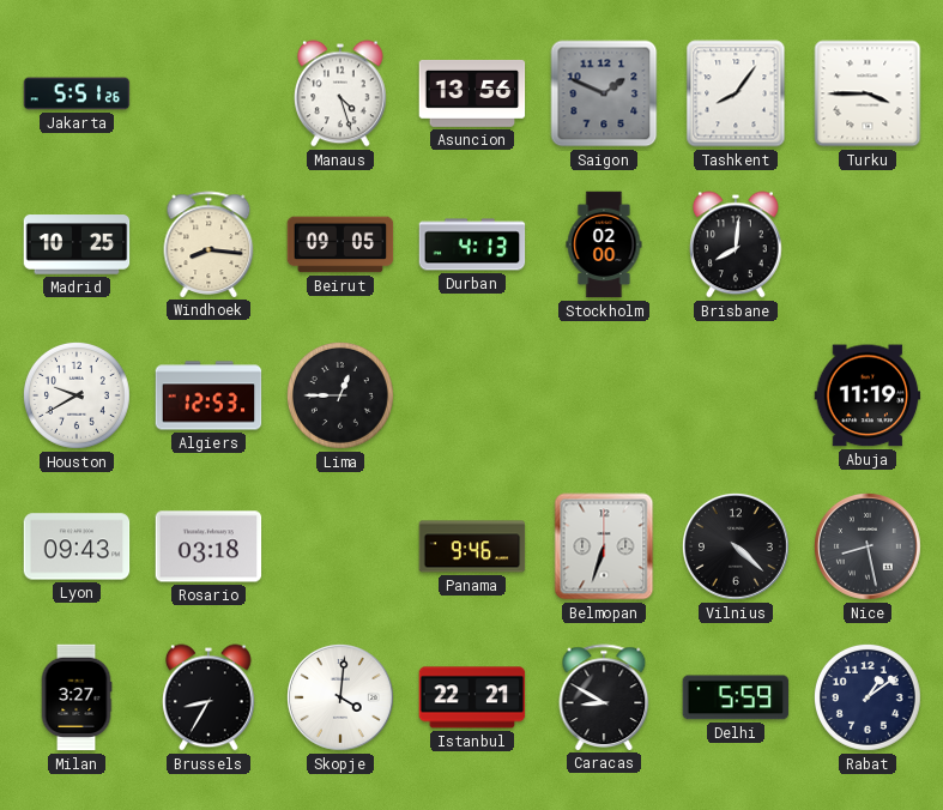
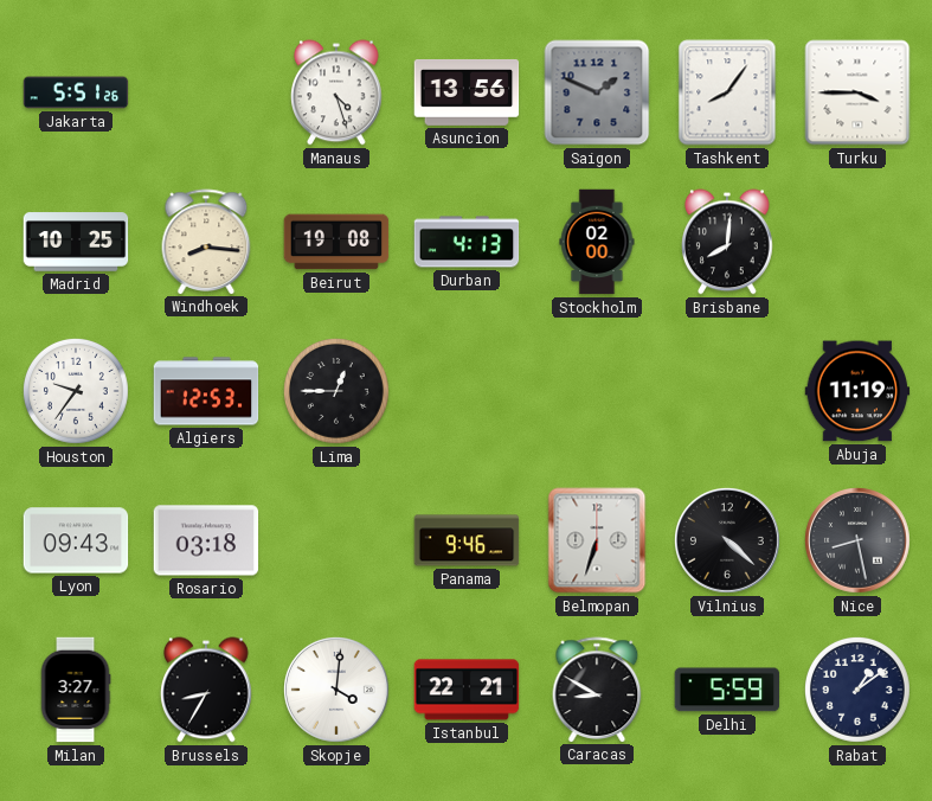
Beirut: 09:05 -> 19:08 (336, 242)
Houston: 9:40 -> 9:36 (77, 392)
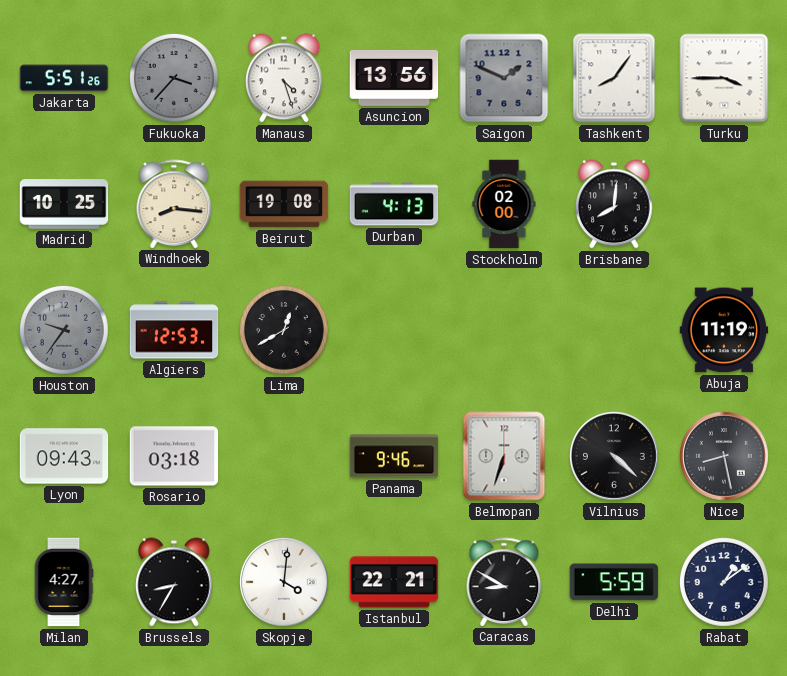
Fukuoka: none -> 3:37 (175, 79)
Houston dial: white -> grey (65, 331)
Lima: 12:45 -> 12:40 (285, 331)
Milan: 3:27 -> 4:27 (64, 582)
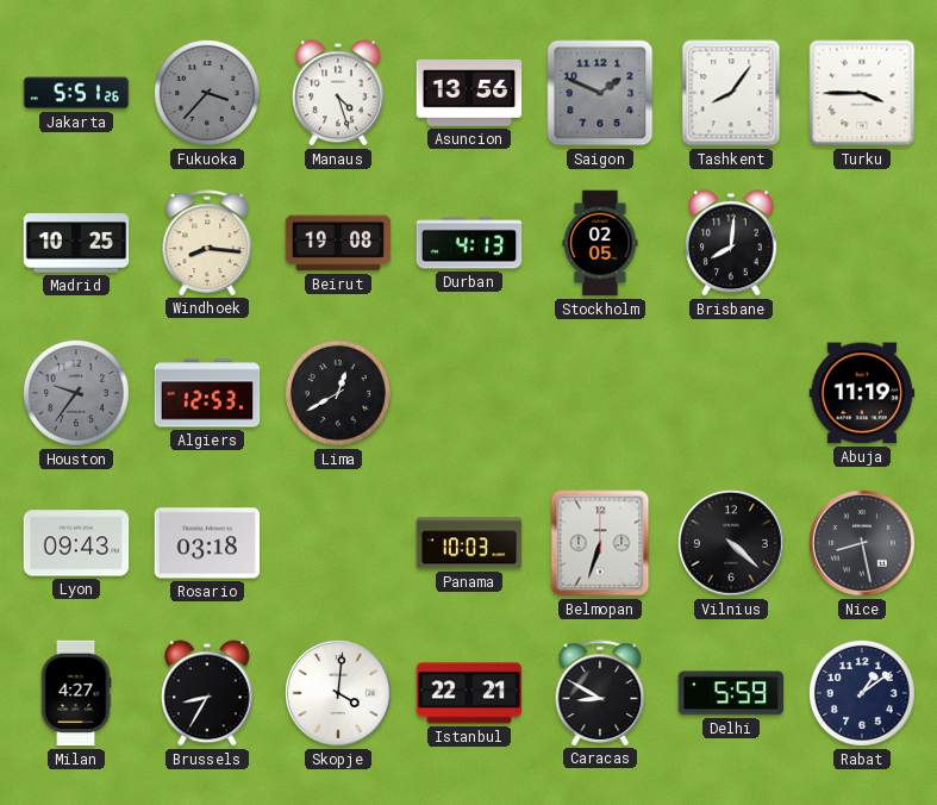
Stockholm: 02:00 -> 02:05 (600, 243)
Panama: 9:46 -> 10:03 (469, 543)
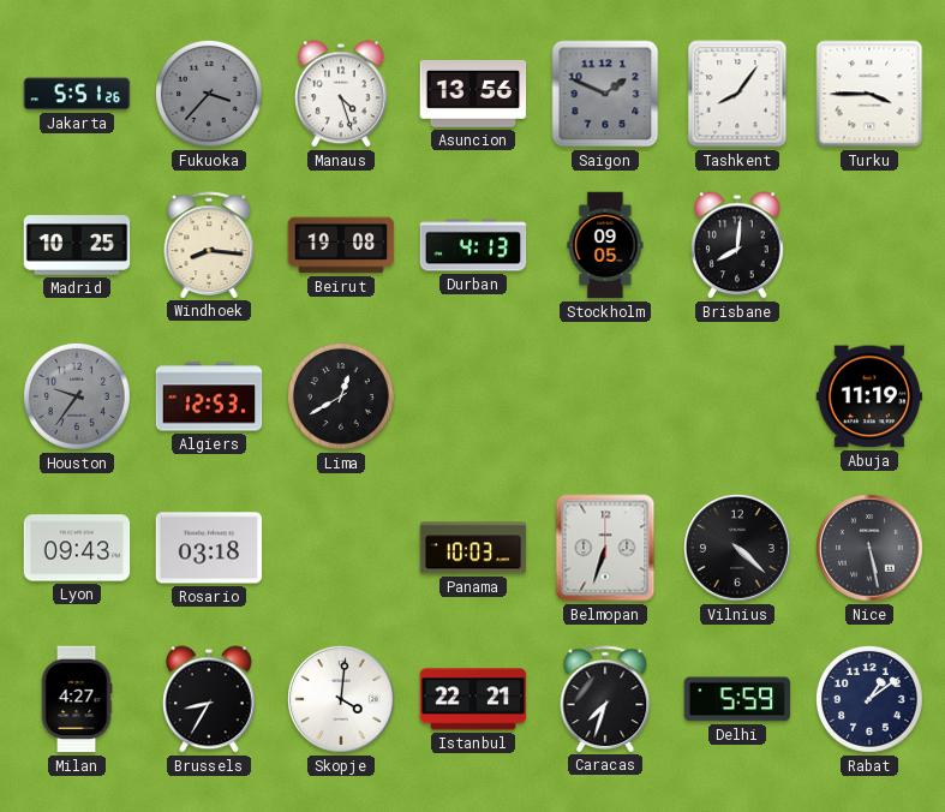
Stockholm: 02:05 -> 09:05 (605, 245)
Nice: 8:28 -> 5:28 (871, 549)
Caracas: 8:50 -> 7:33 (605, 699)
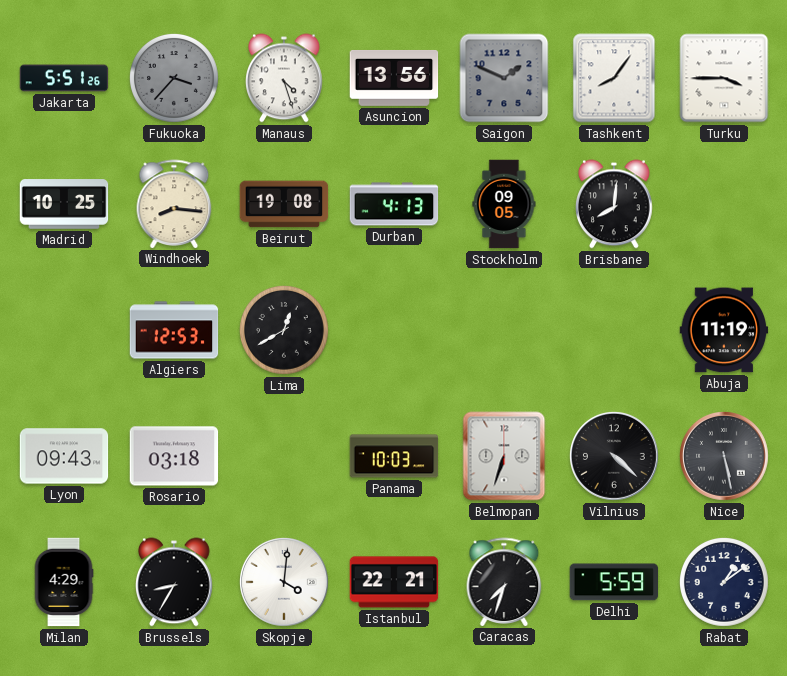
Houston: 9:36 -> none (78, 398)
Milan: 4:27 -> 4:29 (64, 582)
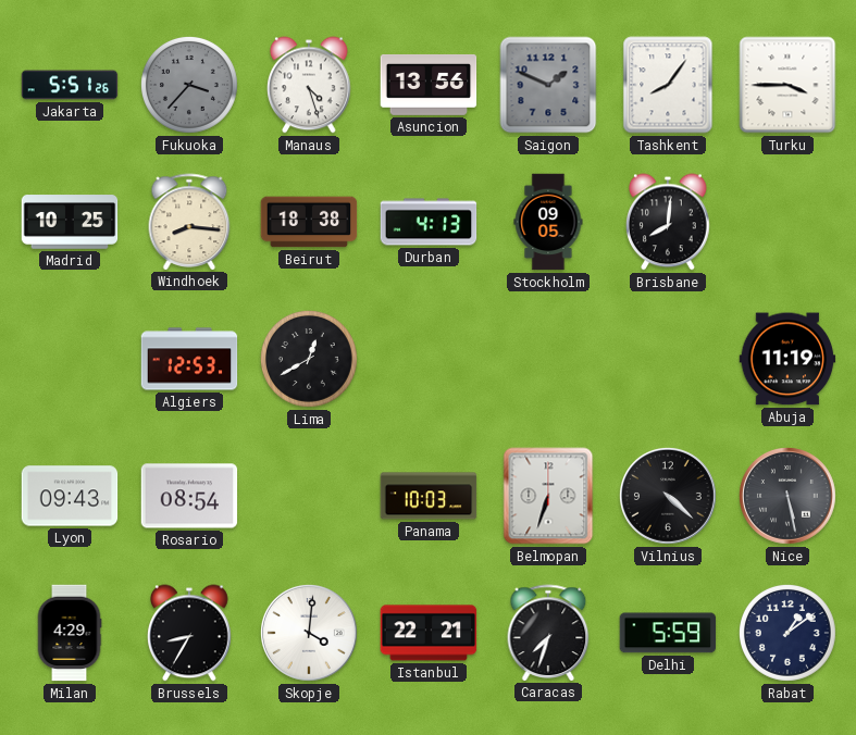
Beirut: 19:08 -> 18:38 (309, 222)
Rosario: 03:18 -> 08:54 (189, 496)
